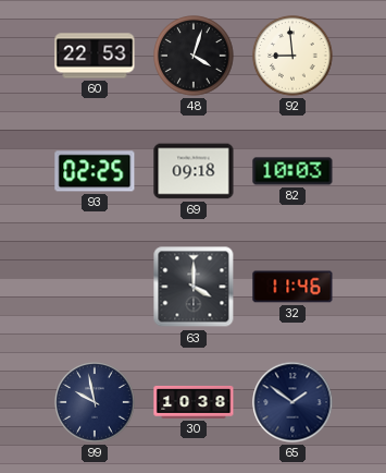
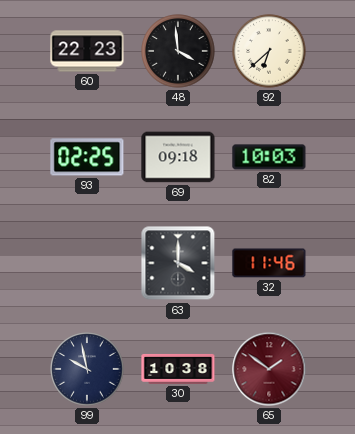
60: 22:53 -> 22:23 (87, 51)
48: 4:03 -> 3:59 (178, 51)
92: 8:59 -> 6:38 (269, 51)
65 dial: navy -> burgundy (269, 369)
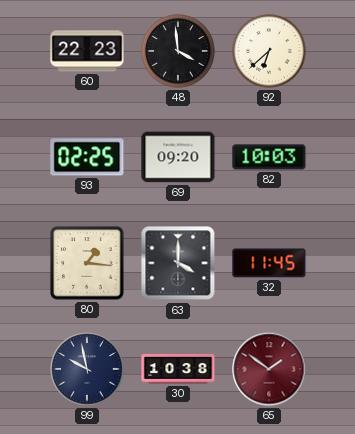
69: 09:18 -> 09:20 (178, 157)
80: none -> 1:16 (87, 263)
32: 11:46 -> 11:45 (269, 263)
